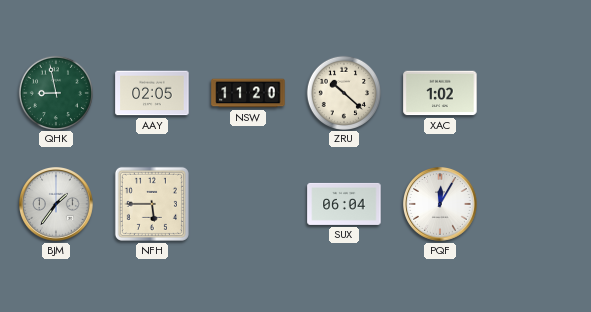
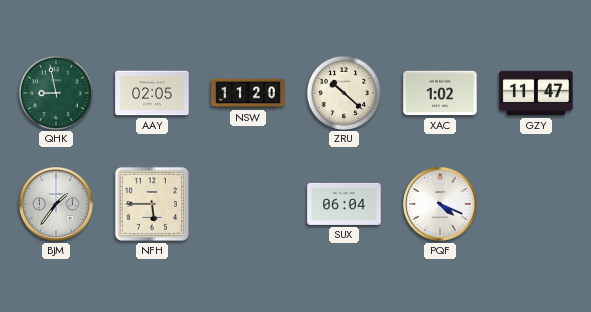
GZY: none -> 11:47 (536, 93)
PQF: 12:05 -> 4:19 (440, 204)
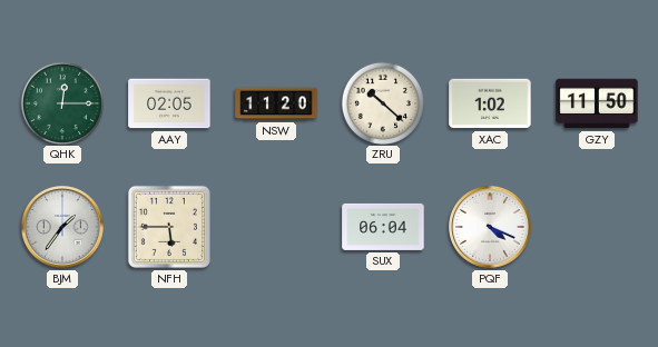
QHK: 8:58 -> 12:15 (61, 102)
GZY: 11:47 -> 11:50 (597, 103)
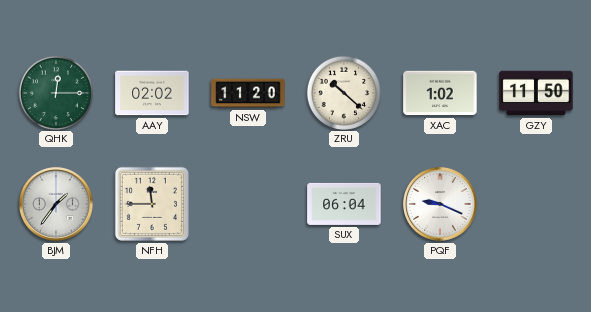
AAY: 02:05 -> 02:02 (152, 93)
NFH: 5:45 -> 11:45 (152, 204)
PQF: 4:19 -> 9:19 (440, 204)
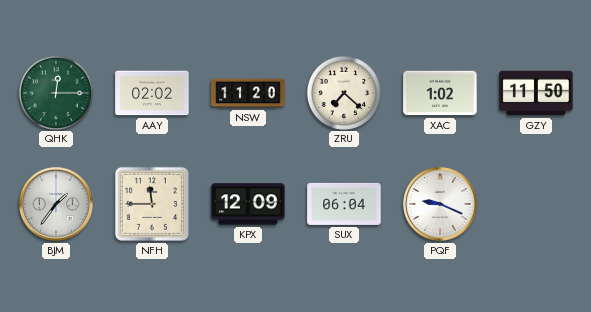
ZRU: 10:22 -> 7:22 (343, 92)
KPX: none -> 12:09 (248, 204)
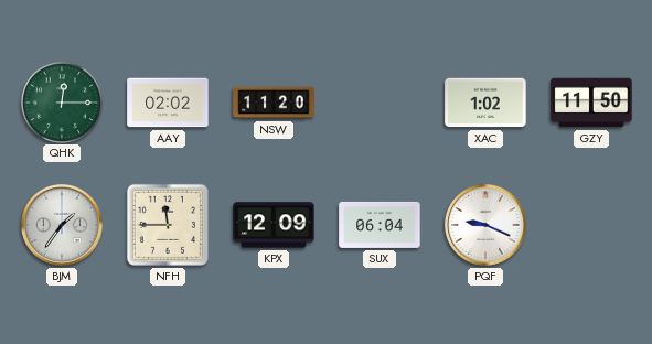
ZRU: 7:22 -> none (343, 92)
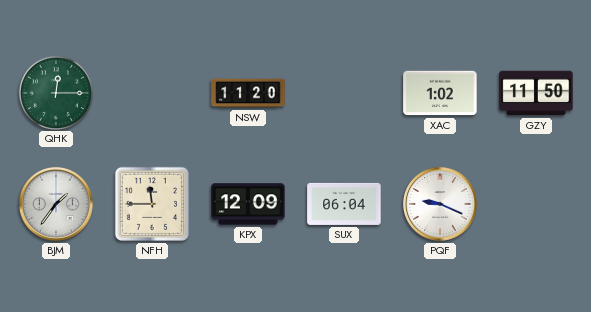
AAY: 02:02 -> none (168, 103)
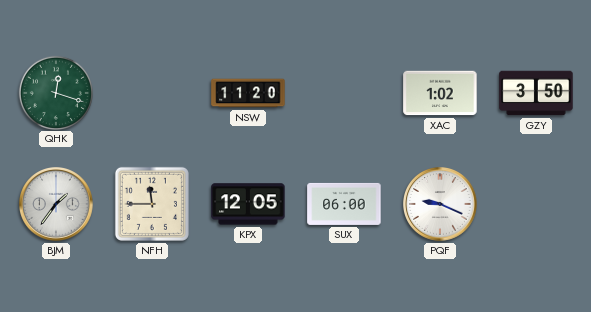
QHK: 12:15 -> 12:18 (55, 92)
GZY: 11:50 -> 3:50 (536, 93)
KPX: 12:09 -> 12:05 (248, 204)
SUX: 06:04 -> 06:00 (344, 204)
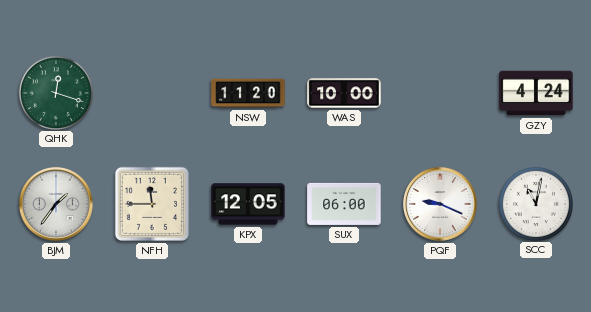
WAS: none -> 10:00 (344, 93)
XAC: 1:02 -> none (440, 93)
GZY: 3:50 -> 4:24 (536, 93)
SCC: none -> 11:02 (535, 203)
